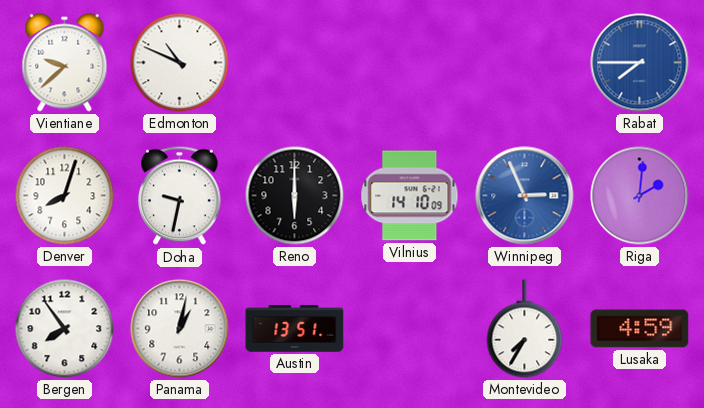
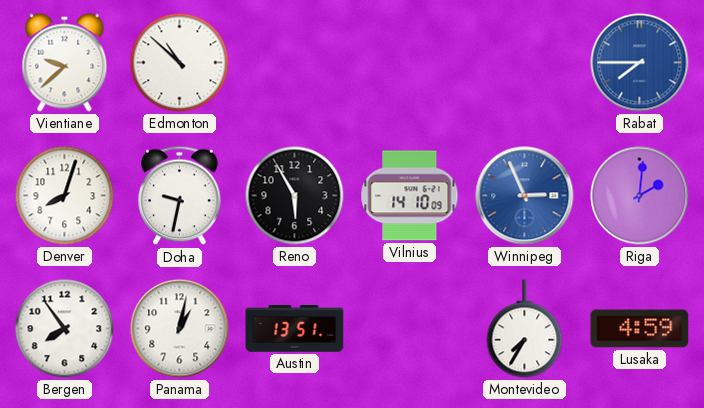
Edmonton: 10:49 -> 10:52 (180, 63)
Reno: 6:00 -> 5:55 (295, 196)
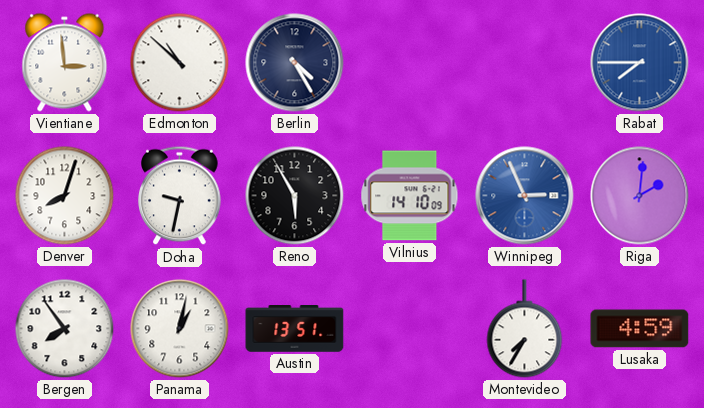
Vientiane: 9:38 -> 2:59 (65, 63)
Berlin: none -> 4:25 (295, 63)
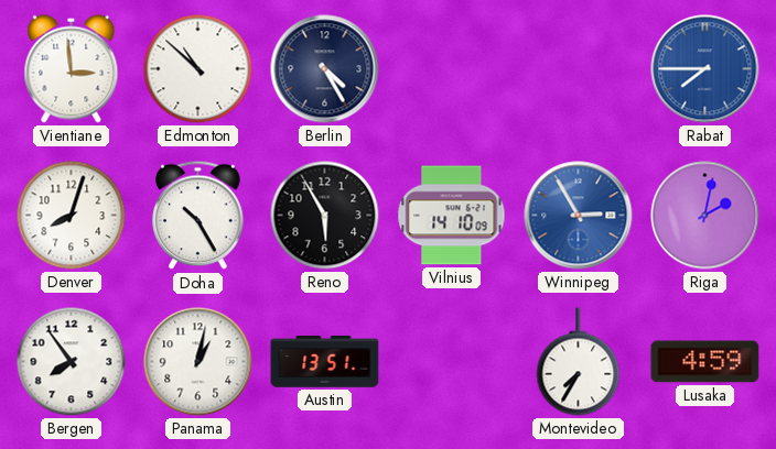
Doha: 9:32 -> 10:25 (198, 216)
Winnipeg: 2:56 -> 2:55 (579, 216)
Riga: 2:01 -> 2:02 (705, 216)
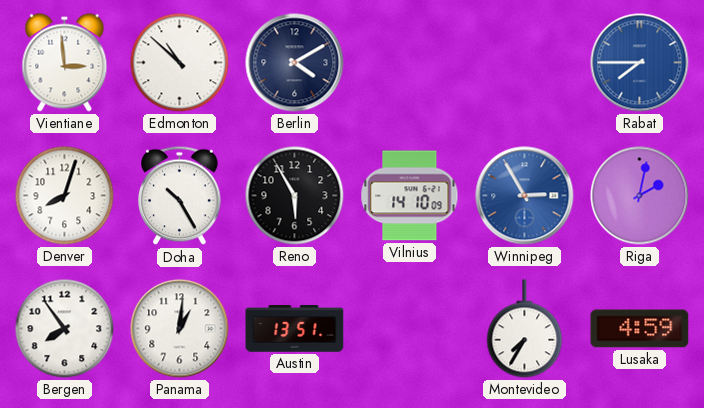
Berlin: 4:25 -> 4:10 (295, 63)
Panama: 1:02 -> 1:01 (180, 329)
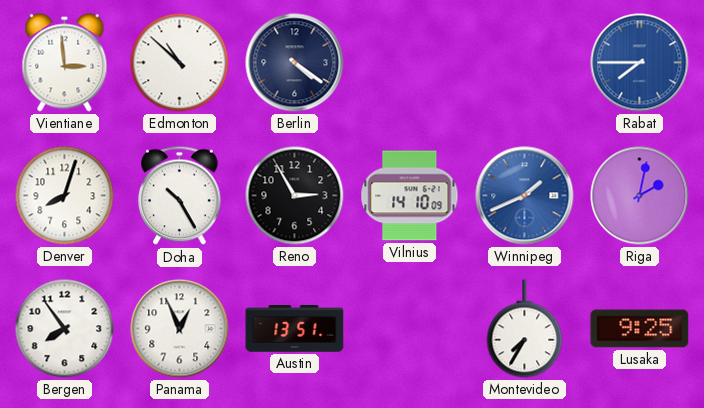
Berlin: 4:10 -> 4:21 (295, 63)
Reno: 5:55 -> 2:55 (295, 196)
Winnipeg: 2:55 -> 1:41 (525, 196)
Panama: 1:01 -> 12:56 (180, 329)
Lusaka: 4:59 -> 9:25 (640, 329)
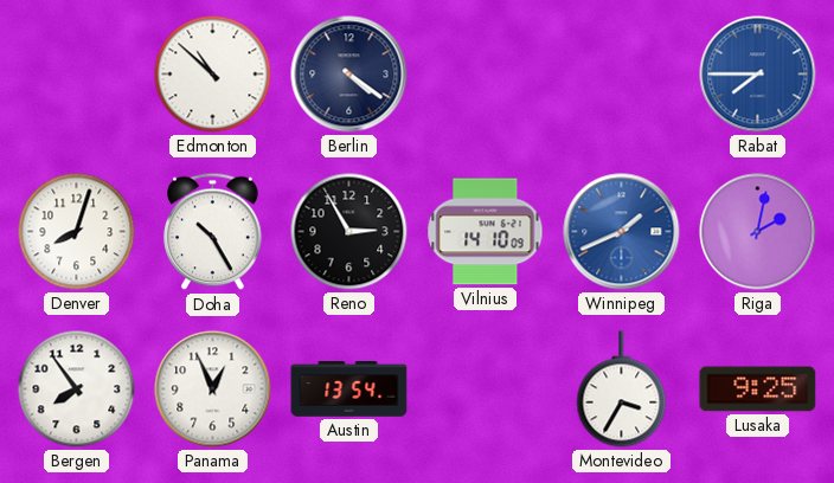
Vientiane: 2:59 -> none (65, 63)
Austin: 13:51 -> 13:54 (349, 389)
Montevideo: 7:35 -> 3:35 (622, 389)
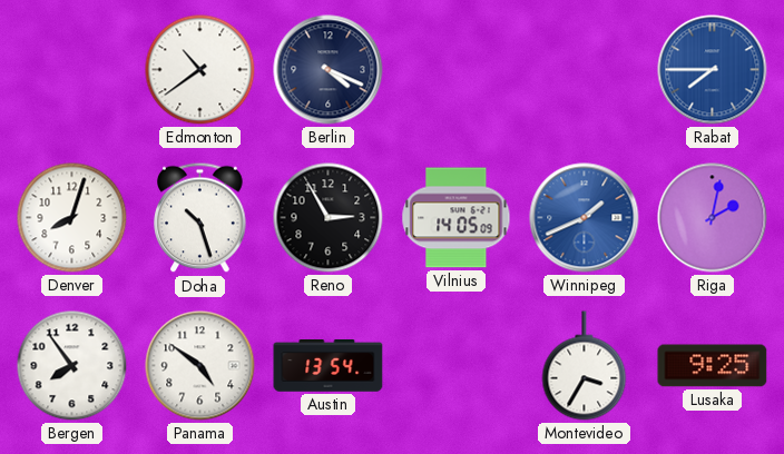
Edmonton: 10:52 -> 10:39 (200, 70)
Berlin: 4:21 -> 4:19 (329, 70)
Doha: 10:25 -> 10:27 (200, 218)
Vilnius: 14:10 -> 14:05 (457, 218)
Panama: 12:56 -> 4:51 (200, 366)
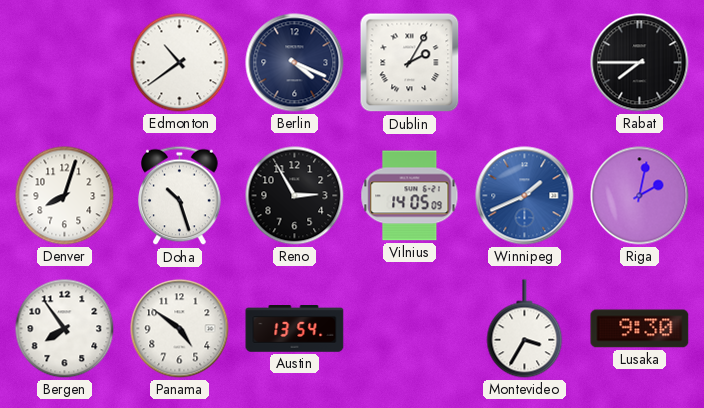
Dublin: none -> 2:05 (410, 63)
Rabat dial: blue -> black (640, 63)
Lusaka: 9:25 -> 9:30 (640, 329)
